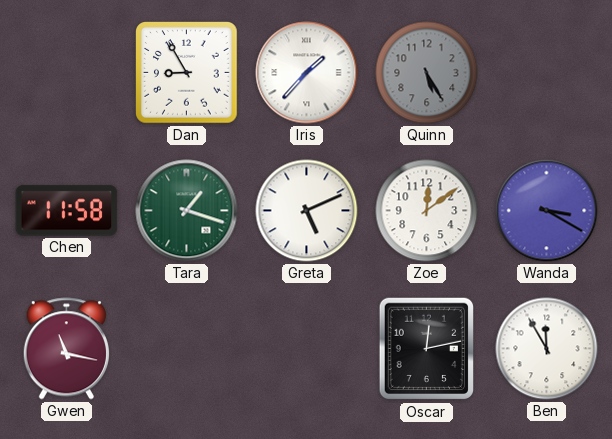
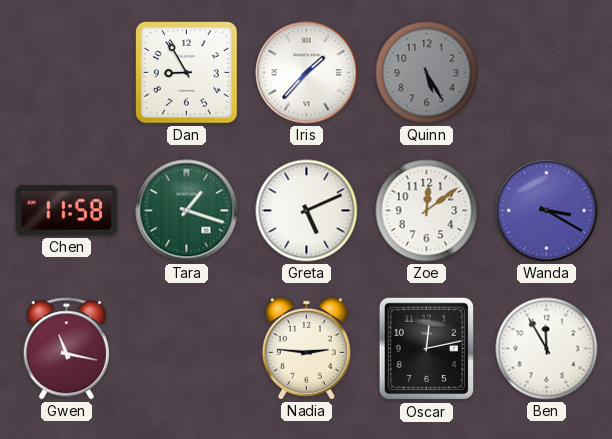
Nadia: none -> 2:46 (306, 348)
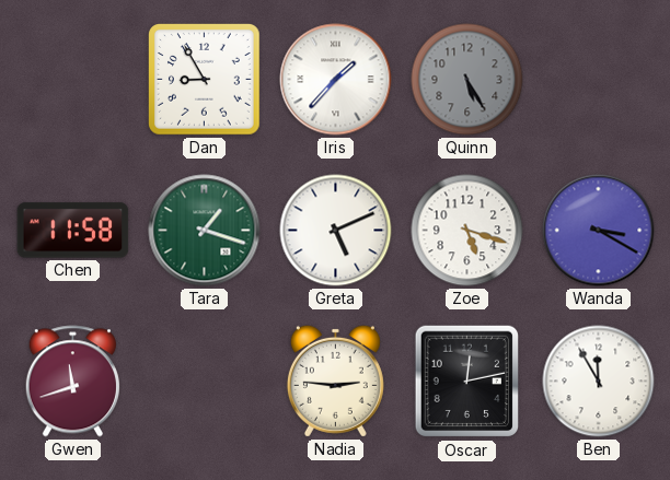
Zoe: 12:09 -> 5:18 (467, 231)
Gwen: 11:17 -> 11:42 (72, 382)
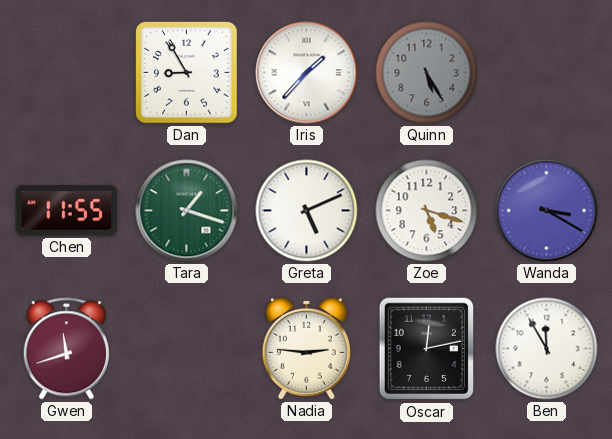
Chen: 11:58 -> 11:55 (67, 211)
